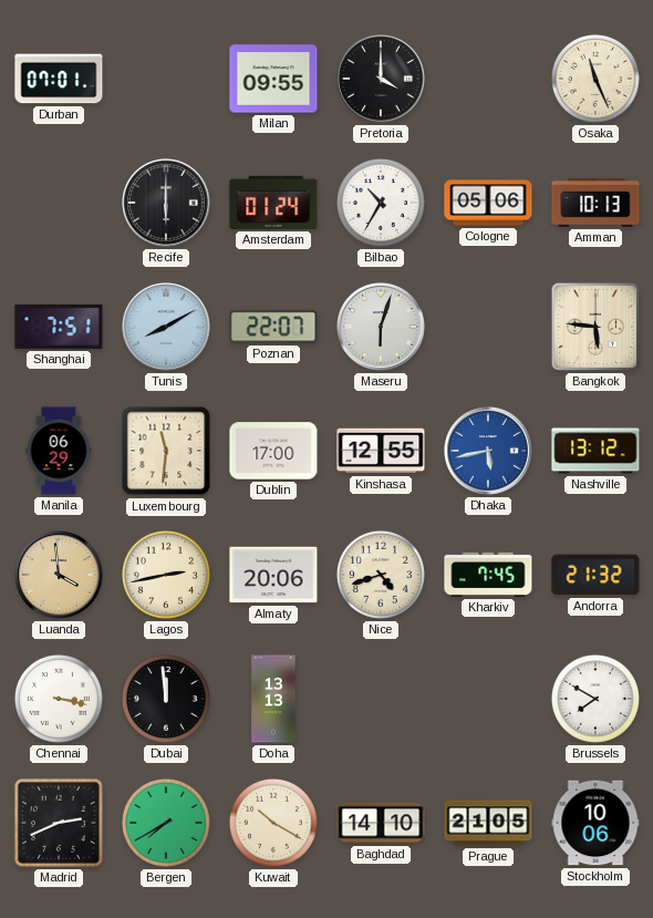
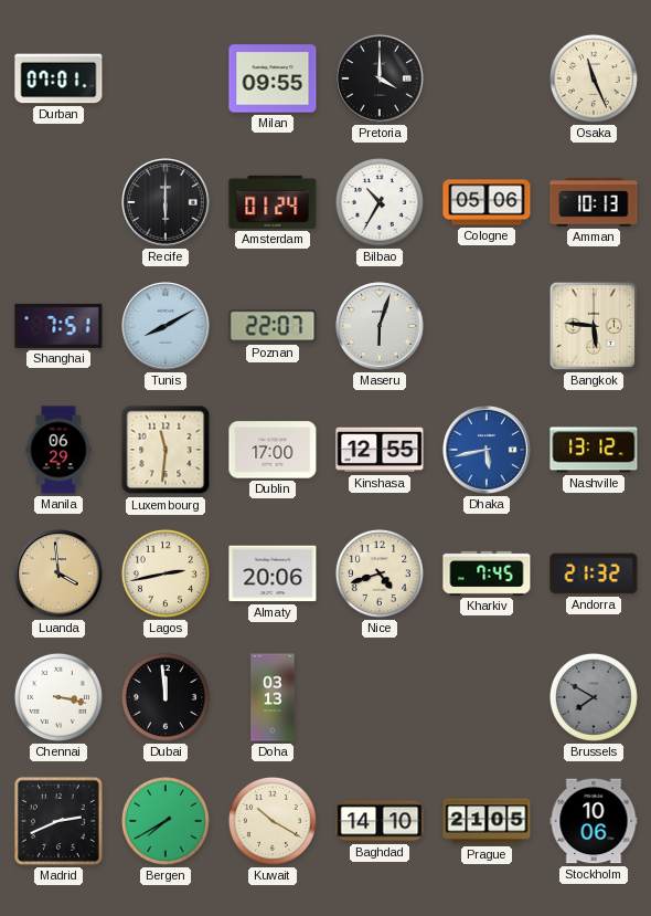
Doha: 13:13 -> 03:13 (273, 697)
Brussels dial: white -> grey (594, 697)
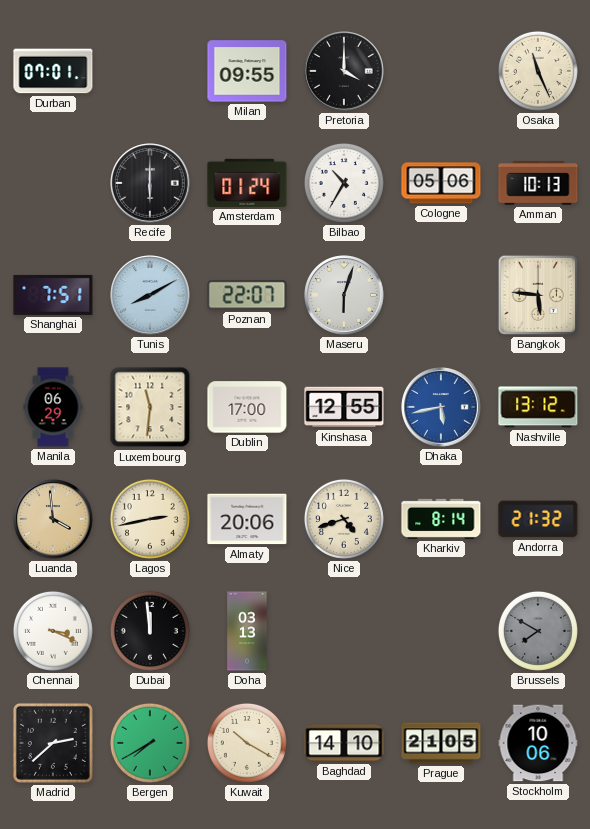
Kharkiv: 7:45 -> 8:14 (441, 519)
Chennai: 3:17 -> 3:19 (53, 631)
Madrid: 2:41 -> 2:38 (53, 743)
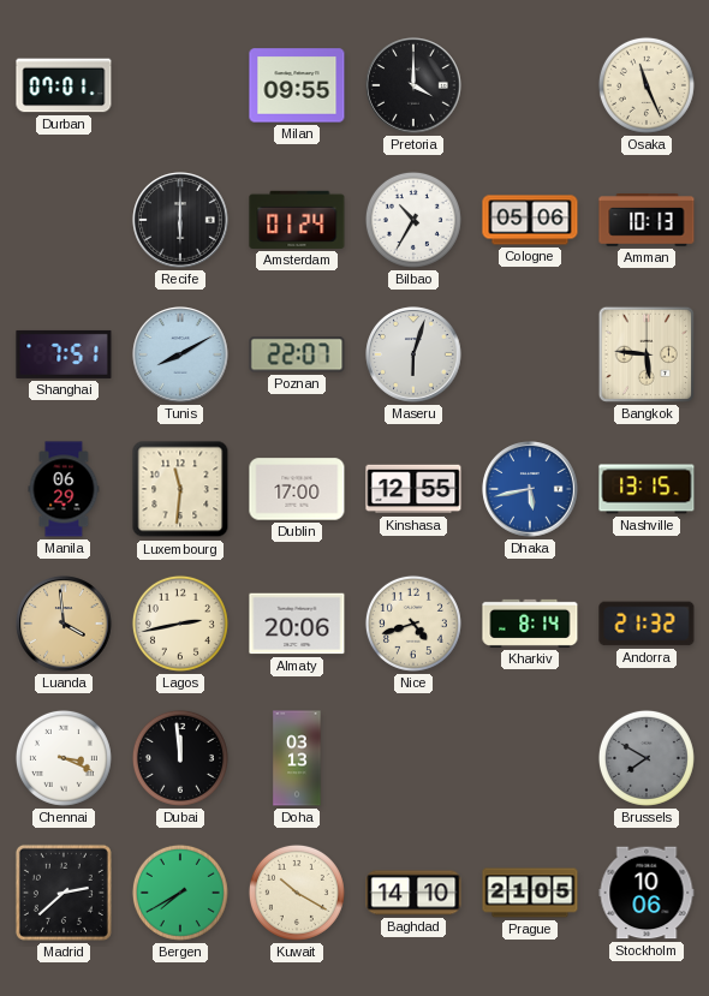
Nashville: 13:12 -> 13:15 (647, 489)
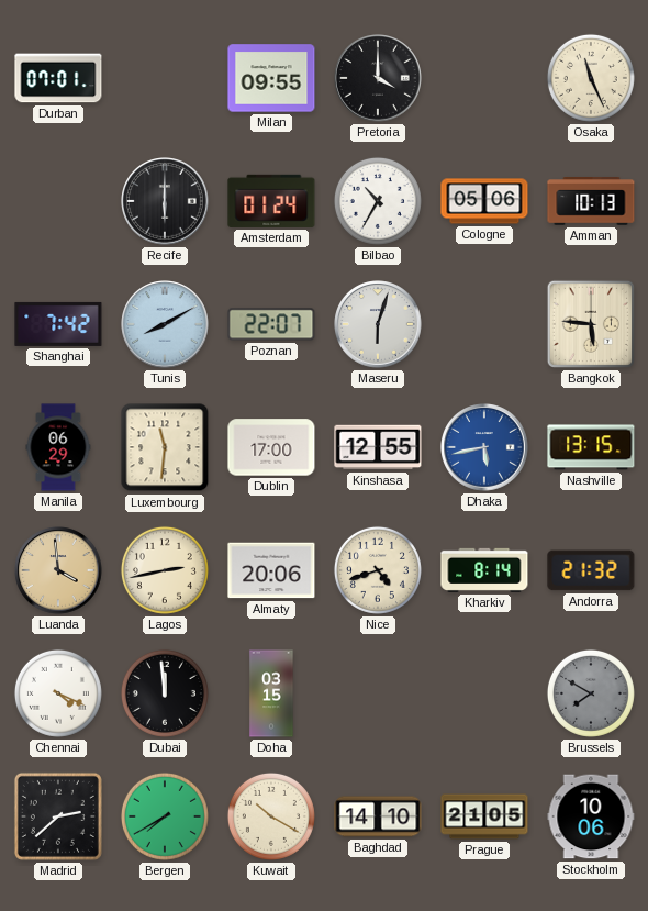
Shanghai: 7:51 -> 7:42 (58, 324)
Chennai: 3:19 -> 4:19 (58, 693)
Doha: 03:13 -> 03:15 (271, 693)
